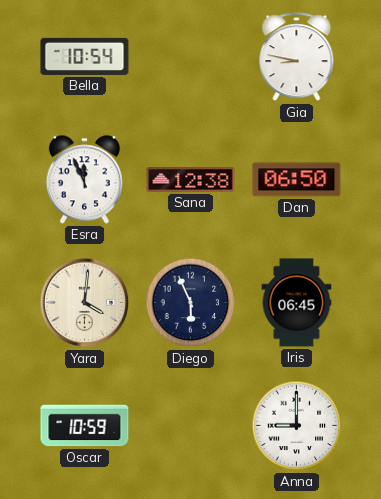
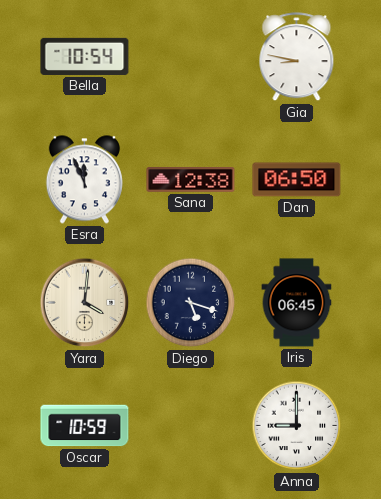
Diego: 5:56 -> 5:18 (191, 303)
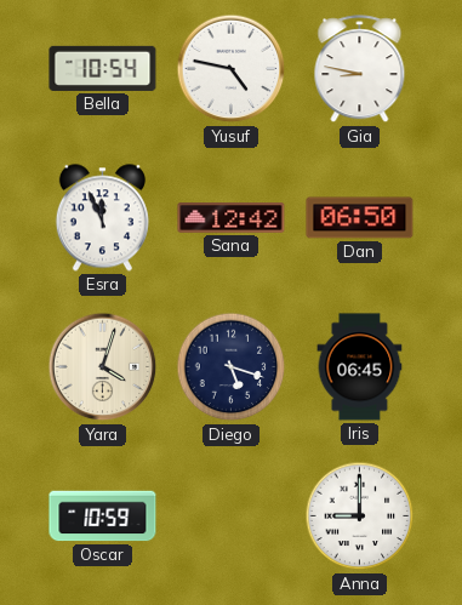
Yusuf: none -> 4:47 (232, 69)
Sana: 12:38 -> 12:42 (232, 218)
Yara: 4:01 -> 4:03 (103, 367)
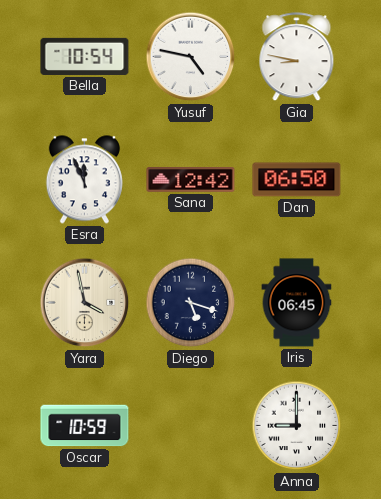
Yara: 4:03 -> 3:58 (85, 303)
